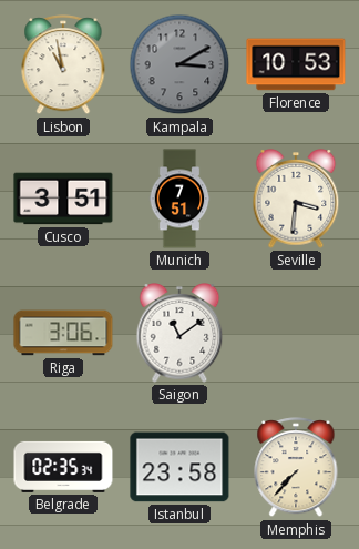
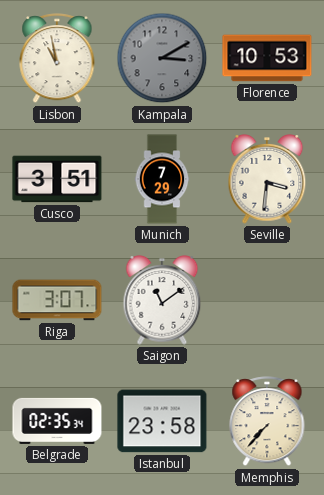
Munich: 7:51 -> 7:29 (162, 179)
Riga: 3:06 -> 3:07 (57, 300)
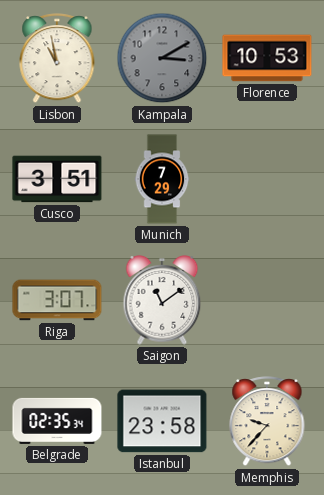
Seville: 3:31 -> none (267, 179)
Memphis: 7:37 -> 9:37 (267, 422)
